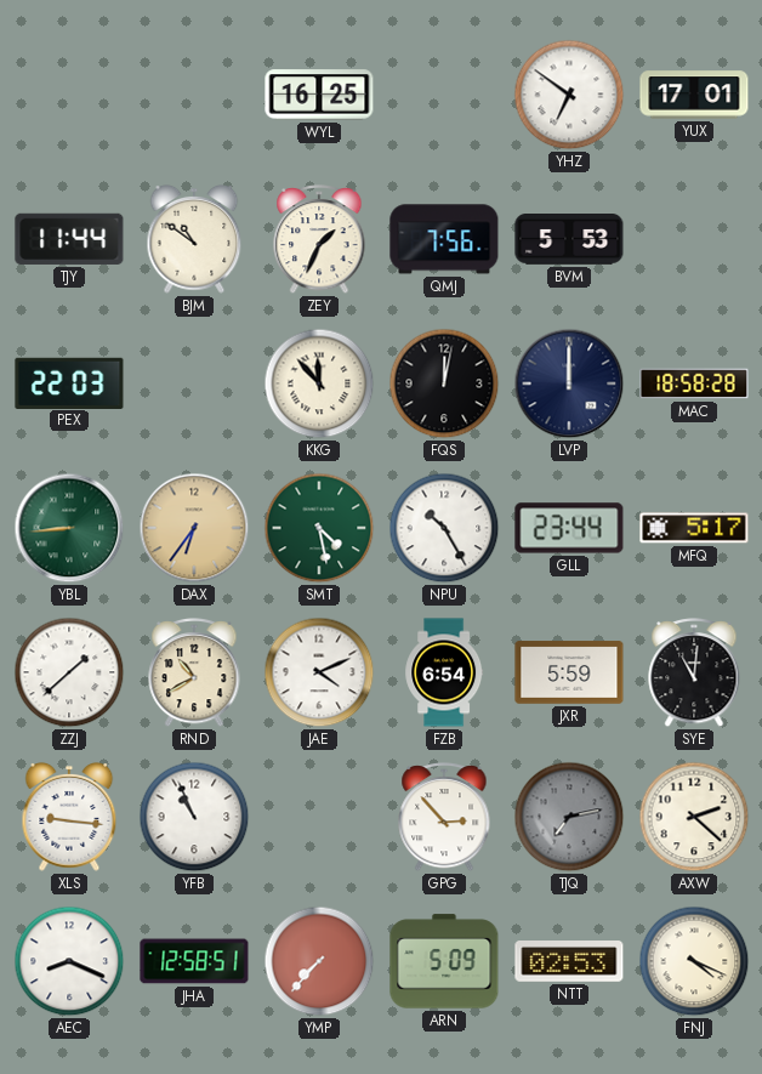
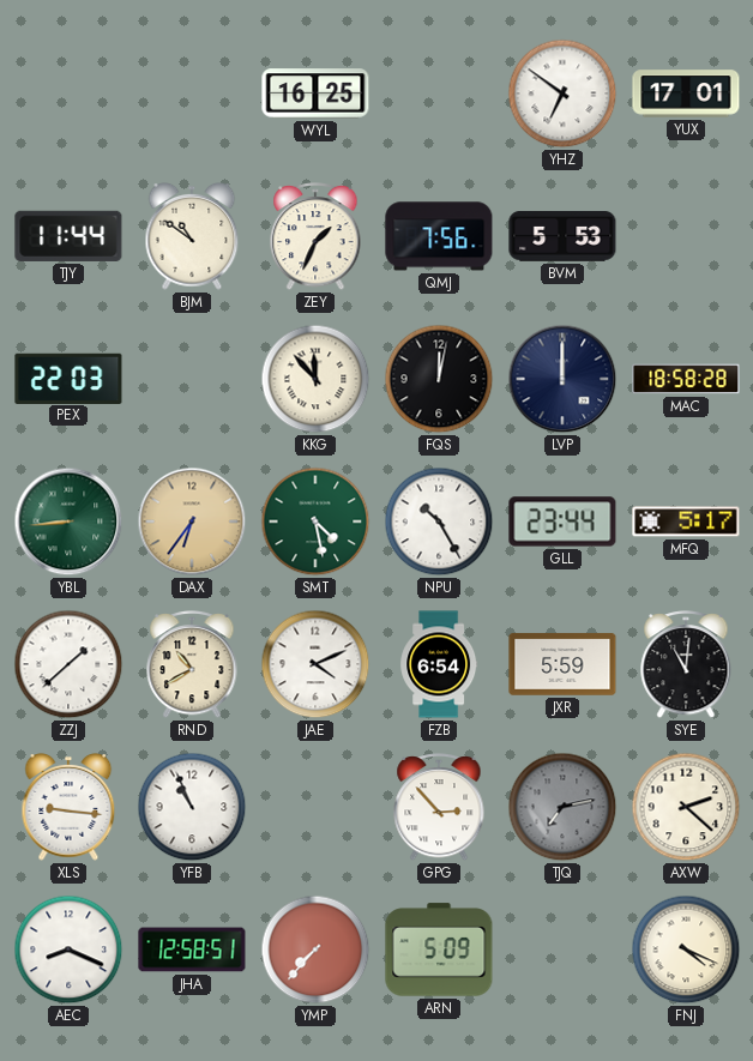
NTT: 02:53 -> none (569, 962)
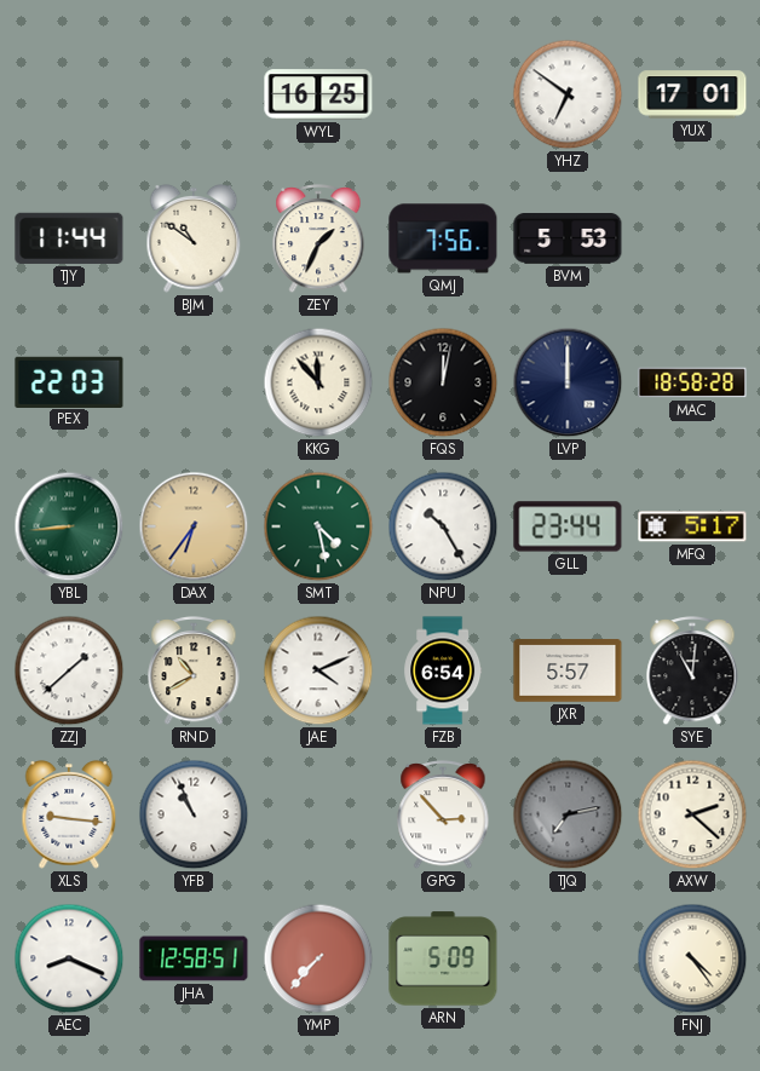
JXR: 5:59 -> 5:57 (568, 670)
FNJ: 4:19 -> 4:24 (692, 958)
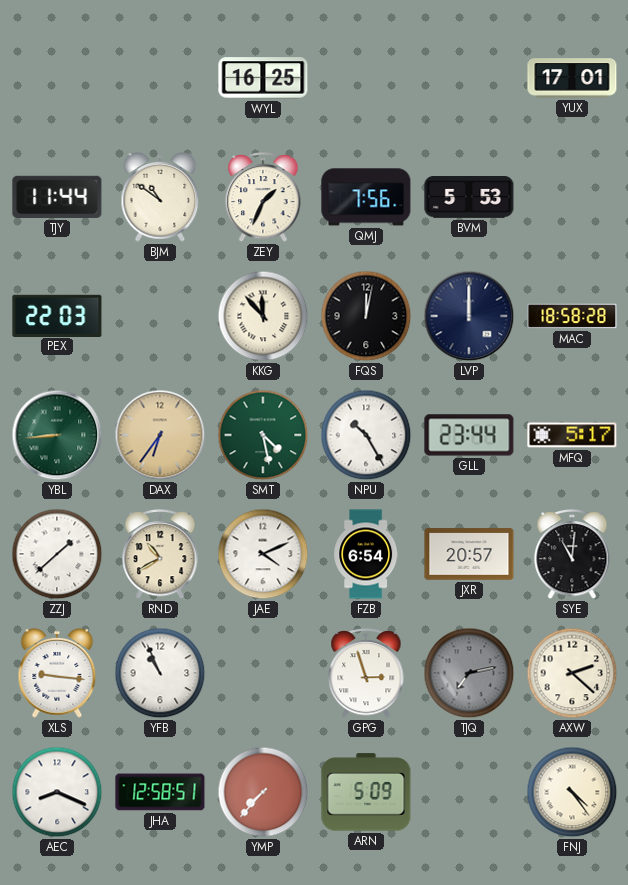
YHZ: 6:51 -> none (568, 94)
JXR: 5:57 -> 20:57 (469, 554)
GPG: 2:53 -> 2:57 (366, 674)
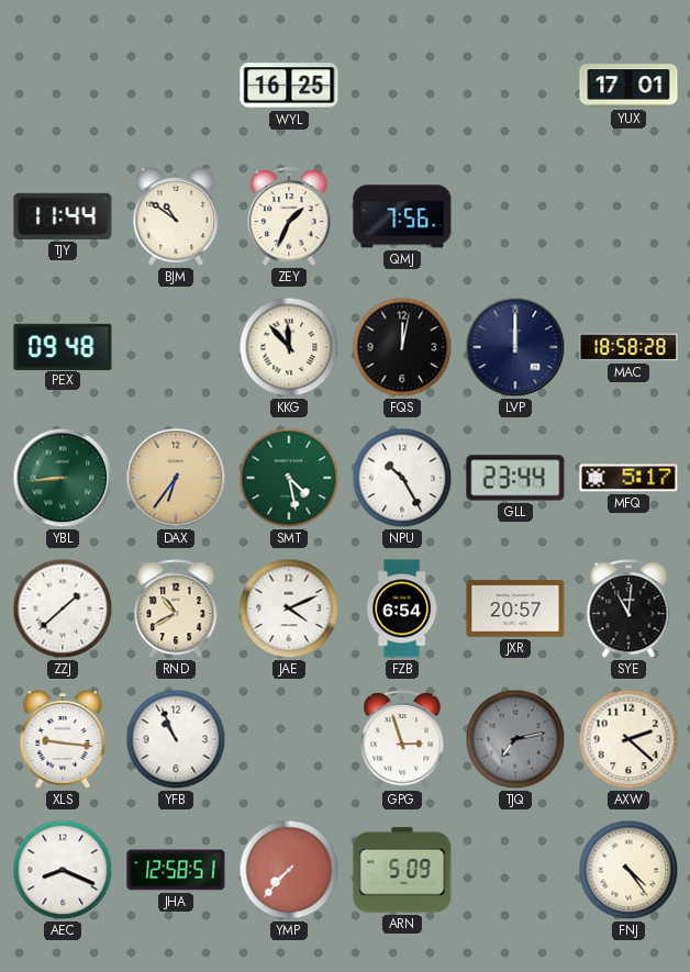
BVM: 5:53 -> none (469, 198)
PEX: 22:03 -> 09:48 (63, 346)
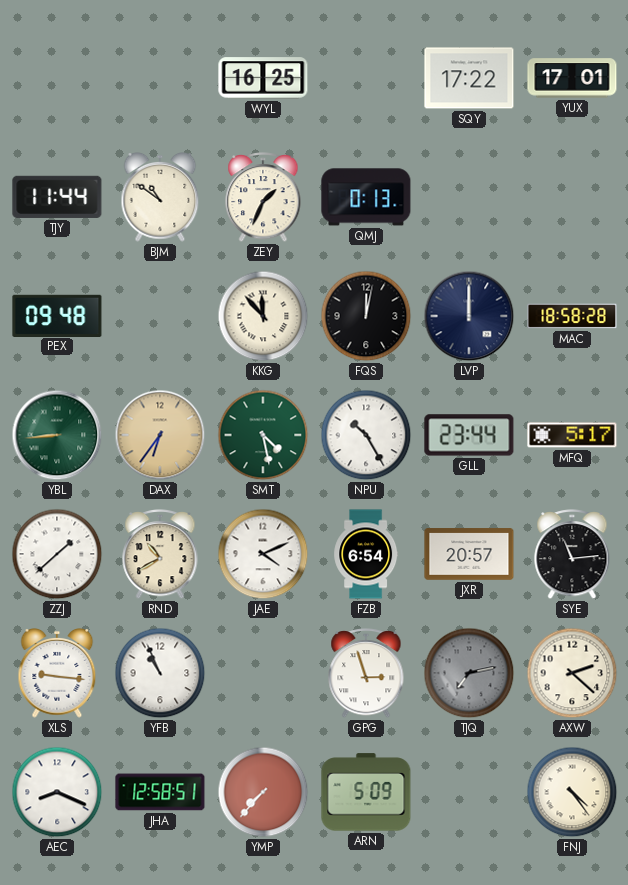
SQY: none -> 17:22 (469, 78)
QMJ: 7:56 -> 0:13 (366, 197)
SYE: 11:01 -> 11:14 (572, 555)
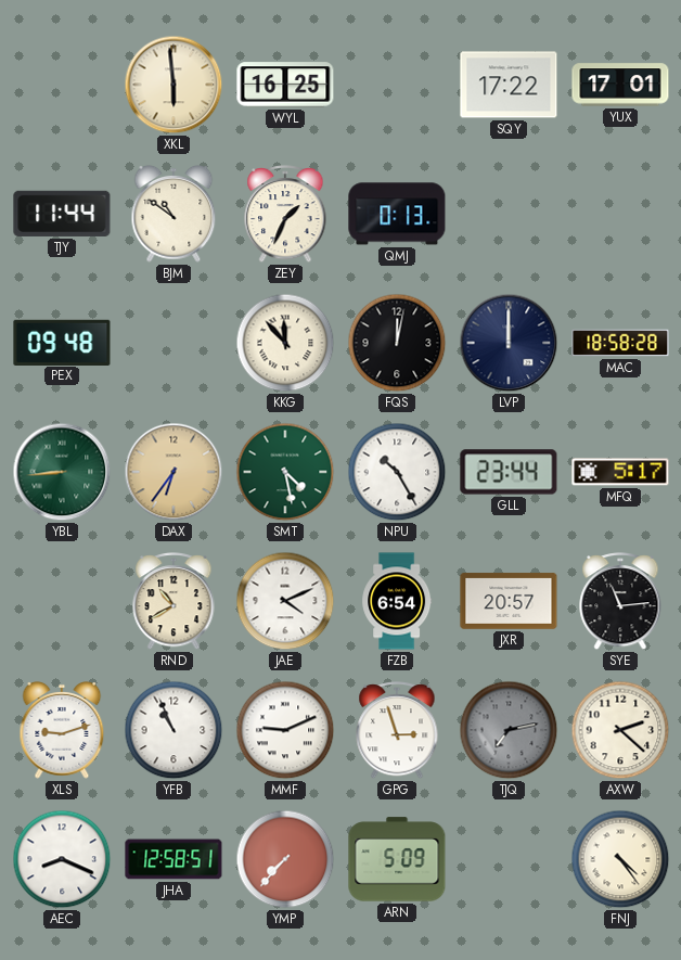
XKL: none -> 5:59 (174, 85)
ZZJ: 1:38 -> none (57, 554)
XLS: 9:16 -> 9:12 (62, 731)
MMF: none -> 9:11 (285, 730)
